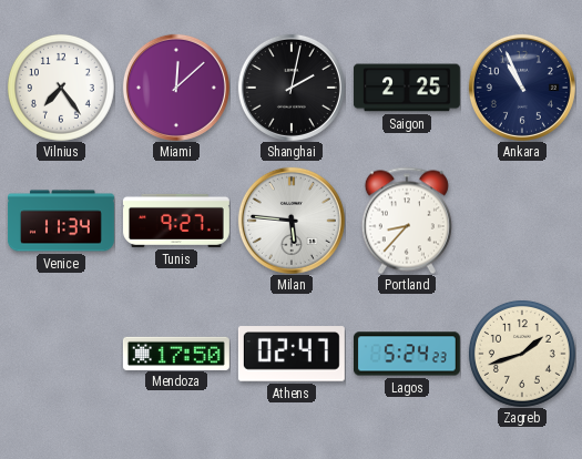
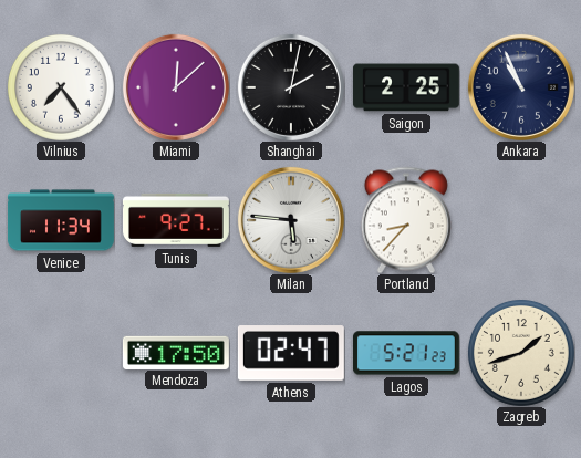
Lagos: 5:24 -> 5:21 (406, 353)
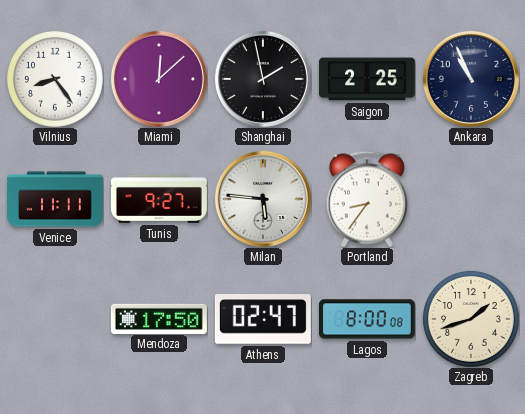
Vilnius: 7:24 -> 8:24 (55, 79)
Shanghai: 2:02 -> 1:58 (263, 79)
Venice: 11:34 -> 11:11 (55, 199)
Portland: 8:37 -> 8:36 (367, 199)
Lagos: 5:21 -> 8:00 (367, 319)
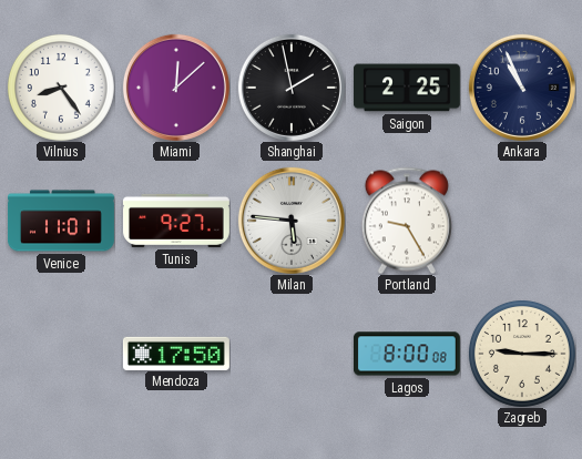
Venice: 11:11 -> 11:01 (61, 221)
Portland: 8:36 -> 9:25 (407, 221)
Athens: 02:47 -> none (263, 319)
Zagreb: 1:42 -> 9:15 (522, 354)
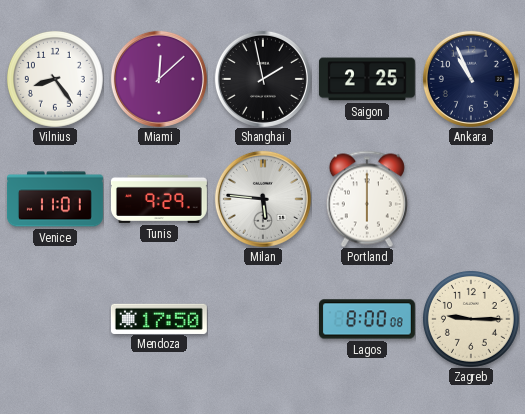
Tunis: 9:27 -> 9:29 (159, 199)
Portland: 9:25 -> 6:00 (367, 199)
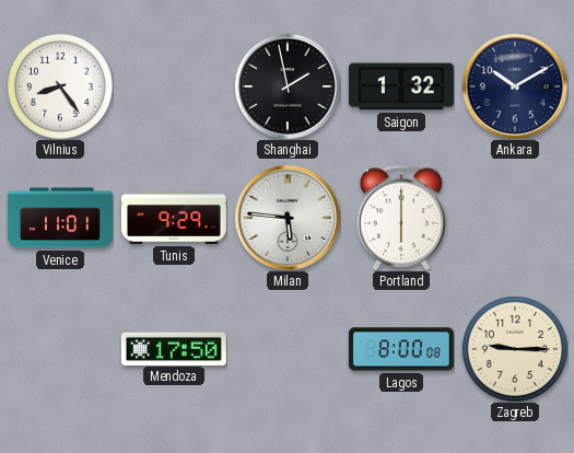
Miami: 12:08 -> none (159, 79)
Saigon: 2:25 -> 1:32 (401, 86)
Ankara: 10:56 -> 10:10 (515, 86)
